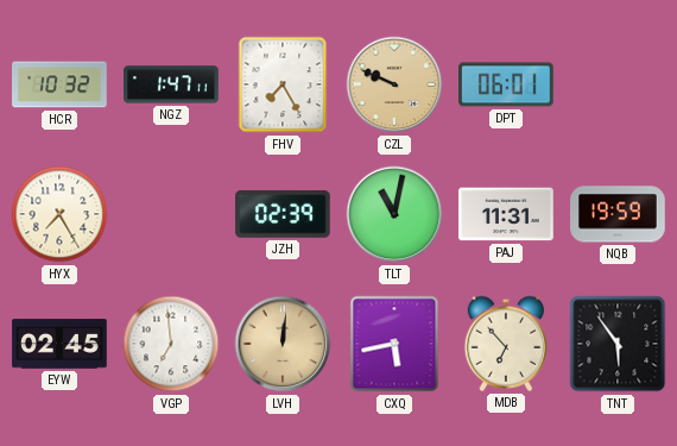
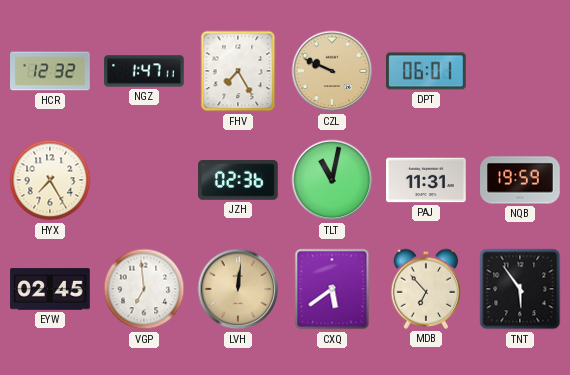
HCR: 10:32 -> 12:32 (50, 71)
JZH: 02:39 -> 02:36 (238, 181)
CXQ: 5:43 -> 5:39 (332, 289)
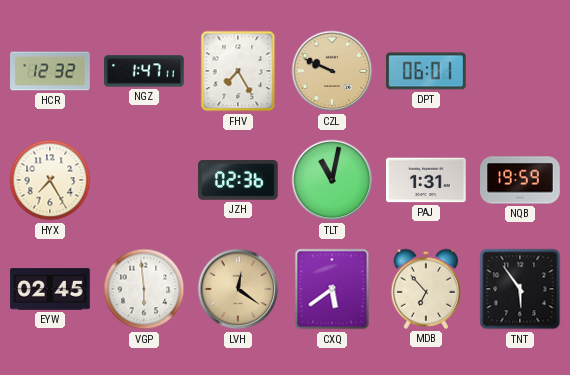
PAJ: 11:31 -> 1:31 (426, 180)
VGP: 6:59 -> 5:59 (144, 289)
LVH: 12:01 -> 12:21 (238, 289)
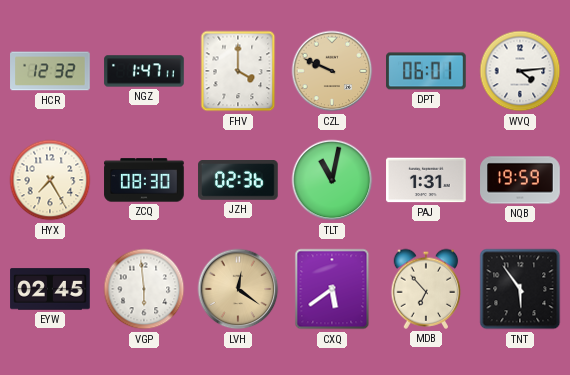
FHV: 7:25 -> 4:00 (238, 71)
WVQ: none -> 4:14 (520, 71)
ZCQ: none -> 08:30 (144, 180)
